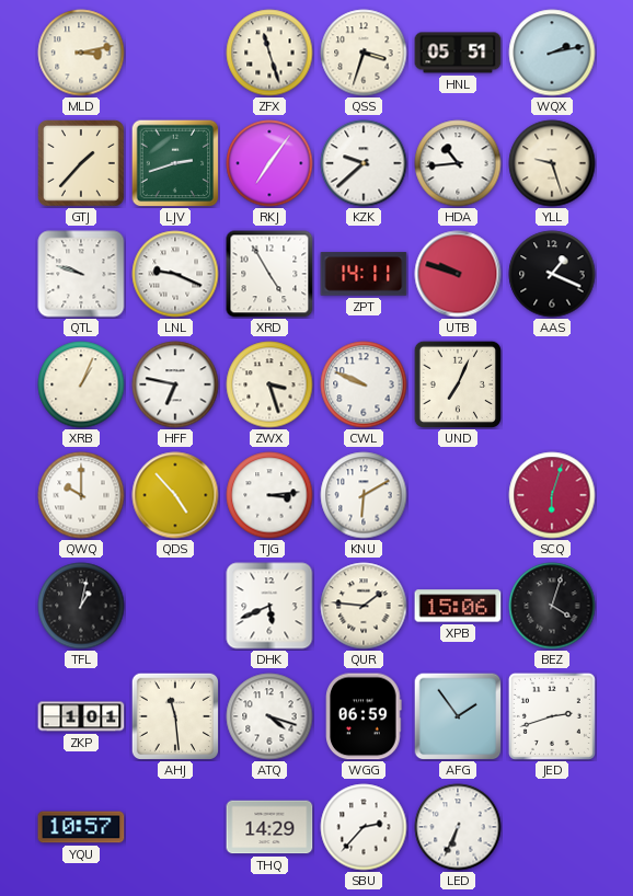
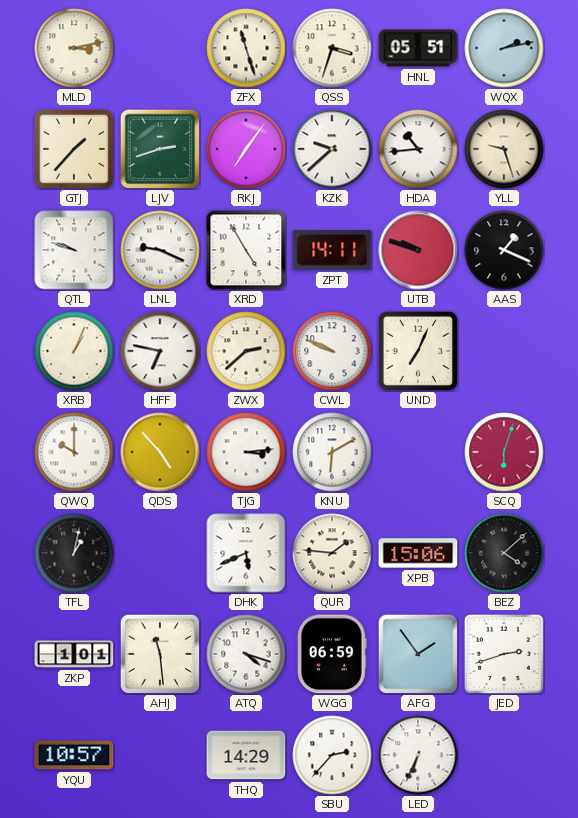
ZWX: 3:27 -> 2:38 (246, 351)
BEZ: 4:03 -> 4:08 (504, 553)
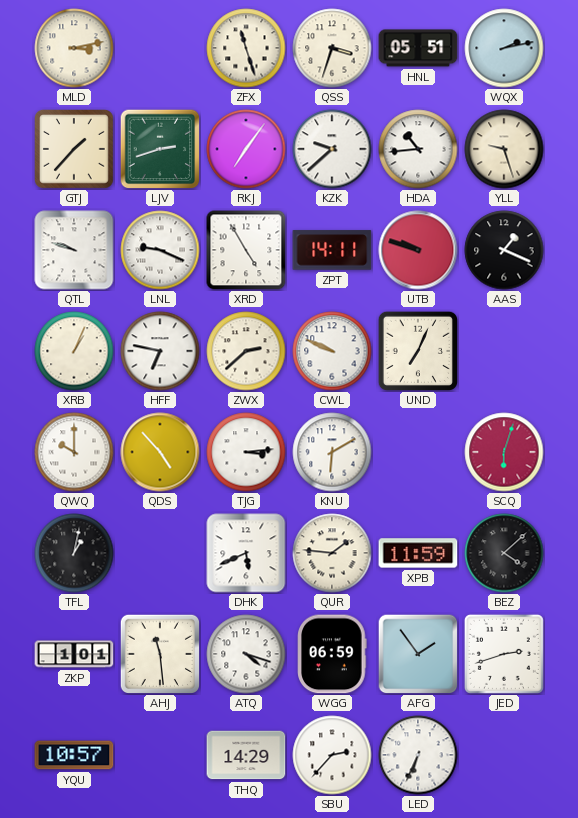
XPB: 15:06 -> 11:59 (418, 553)
